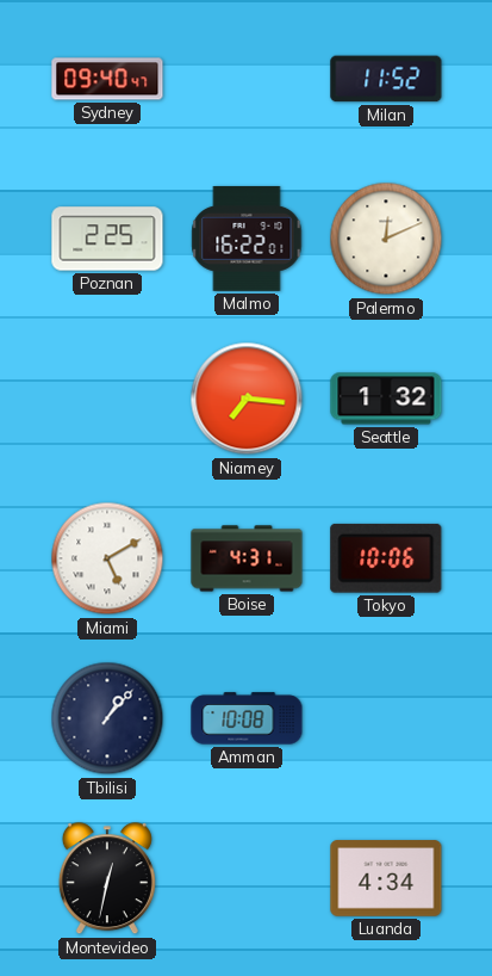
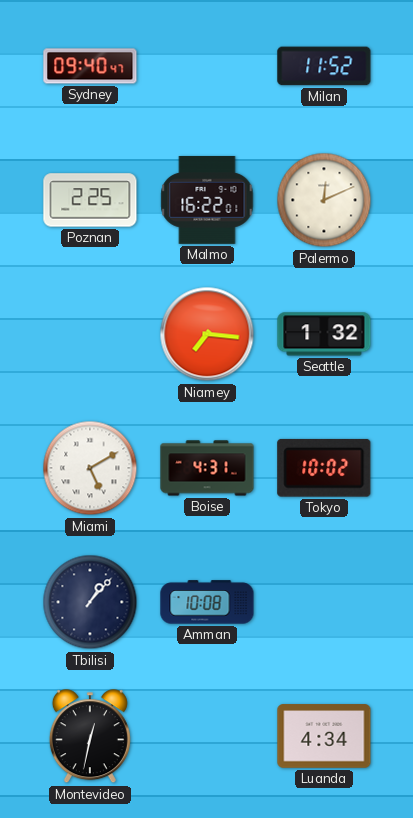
Tokyo: 10:06 -> 10:02 (324, 468)
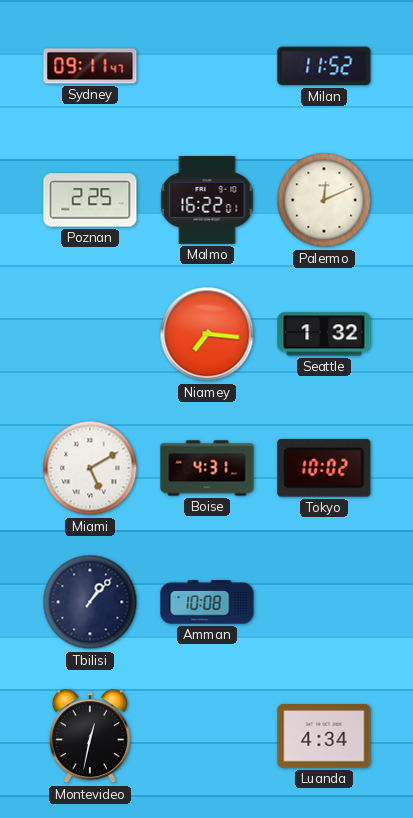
Sydney: 09:40 -> 09:11 (90, 66)
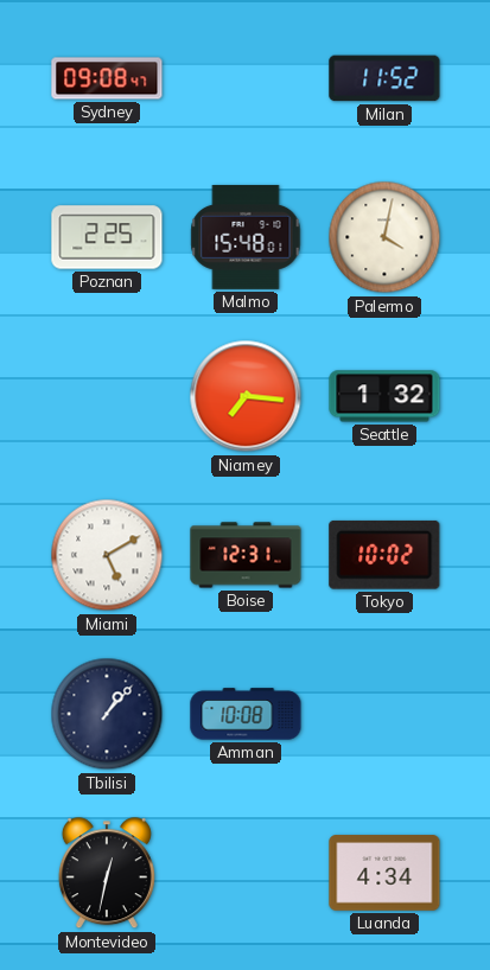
Sydney: 09:11 -> 09:08 (107, 78)
Malmo: 16:22 -> 15:48 (246, 237)
Palermo: 12:11 -> 4:02 (384, 237)
Boise: 4:31 -> 12:31 (246, 555)
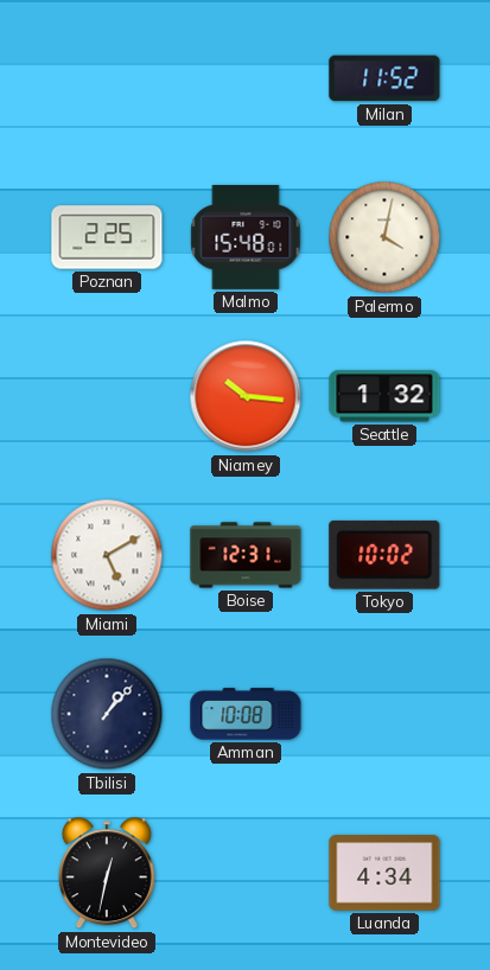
Sydney: 09:08 -> none (107, 78)
Niamey: 7:16 -> 10:16 (246, 396)
